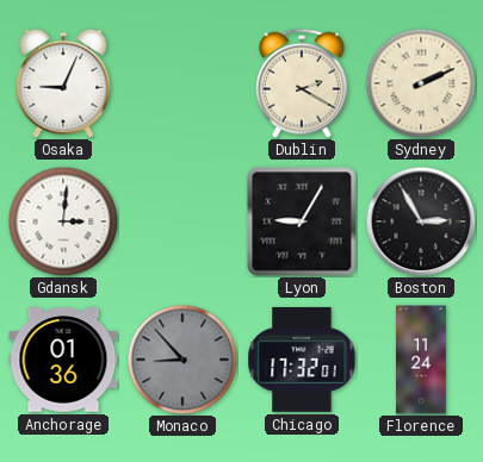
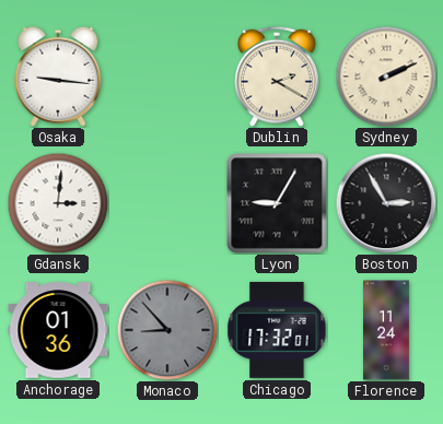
Osaka: 9:04 -> 9:16 (58, 76)
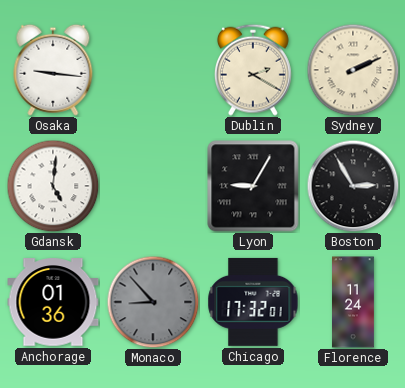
Gdansk: 3:01 -> 5:01 (53, 186)
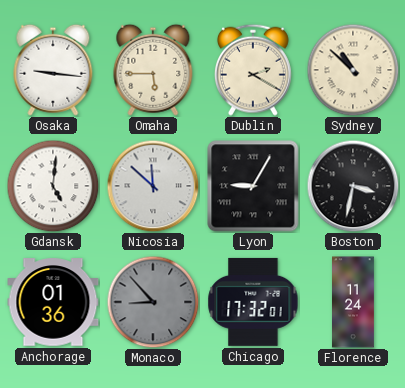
Omaha: none -> 5:45 (153, 70)
Sydney: 2:11 -> 10:52 (353, 70)
Nicosia: none -> 11:52 (153, 186)
Boston: 2:55 -> 3:32 (353, 186)
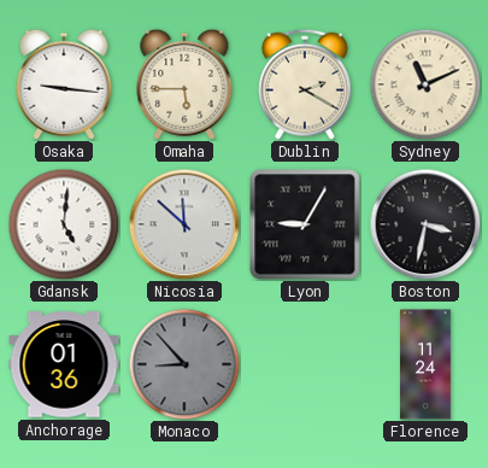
Sydney: 10:52 -> 11:11 (425, 84)
Chicago: 17:32 -> none (253, 302)
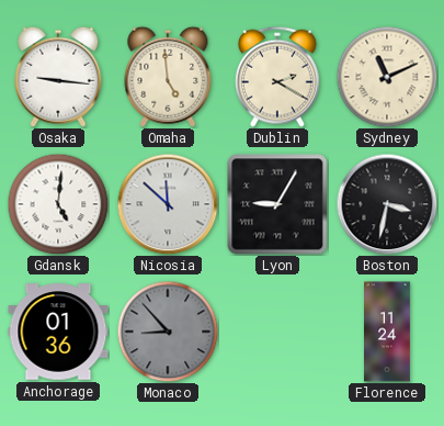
Omaha: 5:45 -> 4:59 (168, 77)
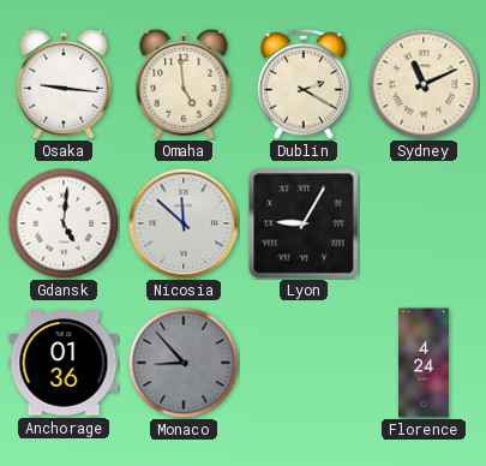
Boston: 3:32 -> none (387, 204)
Florence: 11:24 -> 4:24 (425, 363)
